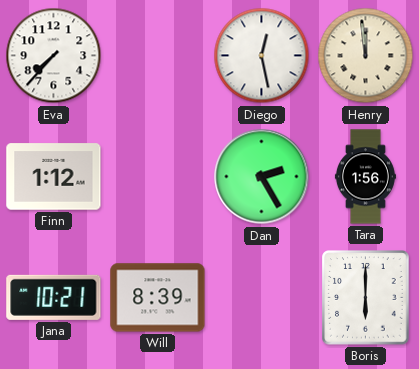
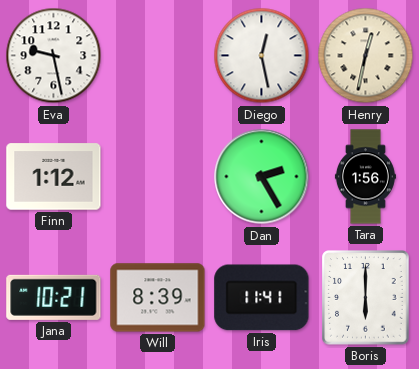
Eva: 7:37 -> 9:28 (54, 56)
Henry: 11:59 -> 12:32 (366, 56)
Iris: none -> 11:41 (262, 298)
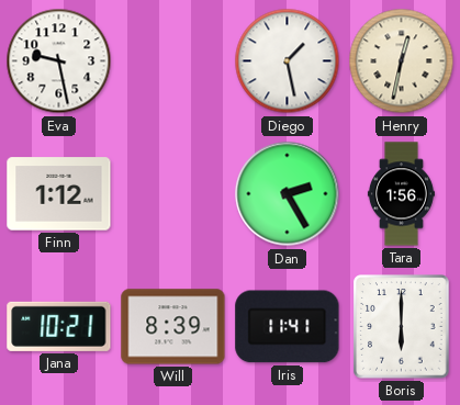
Diego: 12:28 -> 1:28 (288, 61)
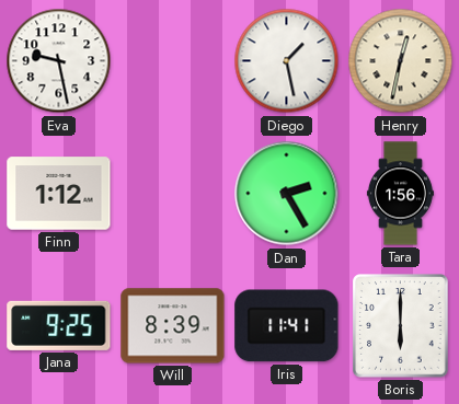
Jana: 10:21 -> 9:25 (59, 325)
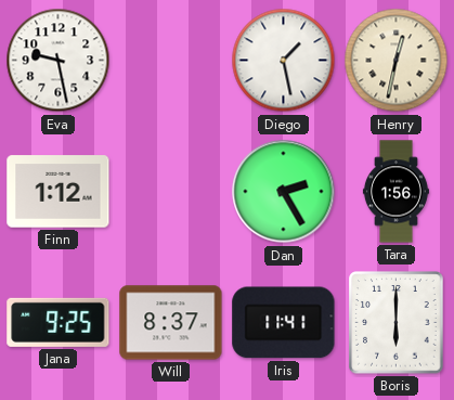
Will: 8:39 -> 8:37 (171, 323)
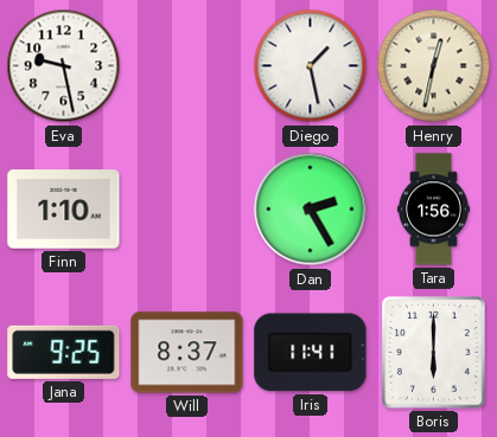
Finn: 1:12 -> 1:10 (64, 210)
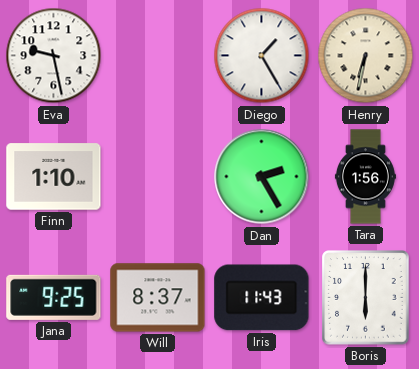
Diego: 1:28 -> 1:25 (262, 56)
Henry: 12:32 -> 6:32 (366, 56)
Iris: 11:41 -> 11:43 (262, 298)
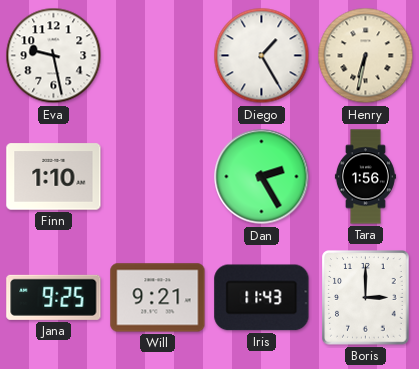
Will: 8:37 -> 9:21 (158, 298)
Boris: 6:00 -> 3:00 (366, 298)
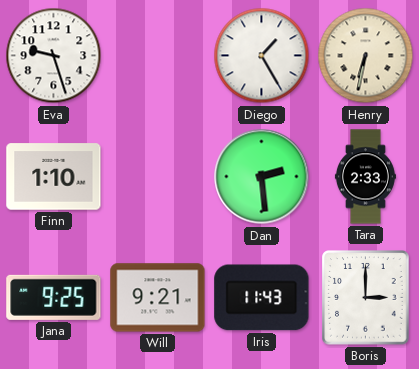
Eva: 9:28 -> 9:27 (54, 56)
Dan: 2:25 -> 2:29 (262, 177)
Tara: 1:56 -> 2:33 (365, 177)
